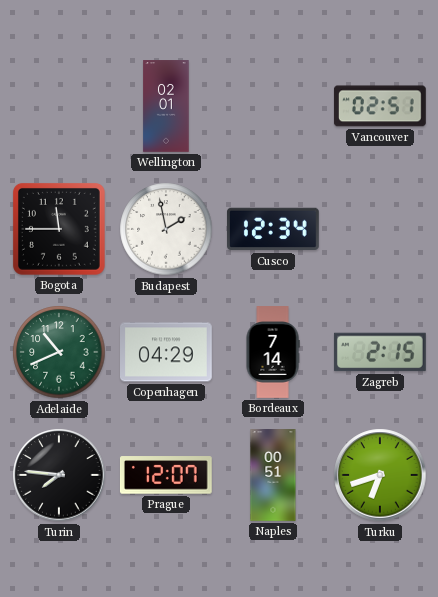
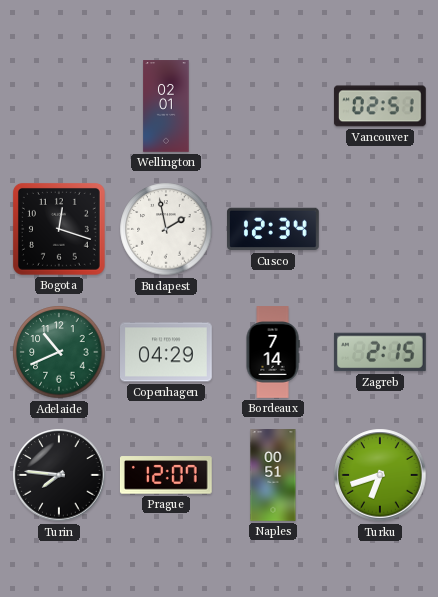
Bogota: 11:45 -> 12:18 (59, 229)
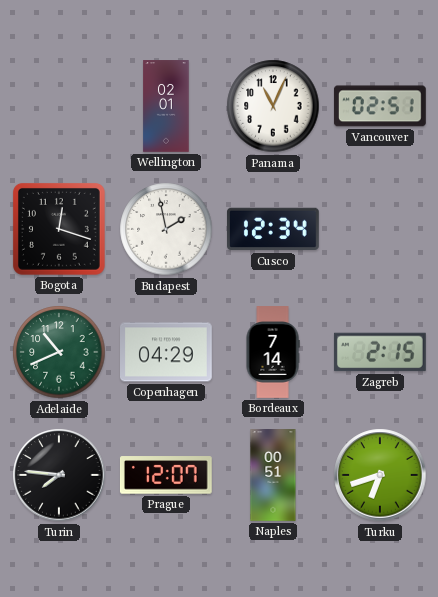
Panama: none -> 11:04 (273, 106)
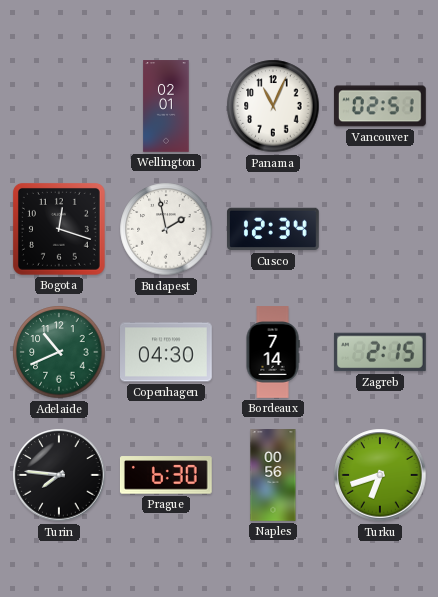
Copenhagen: 04:29 -> 04:30 (167, 352)
Prague: 12:07 -> 6:30 (166, 475)
Naples: 00:51 -> 00:56 (273, 475)
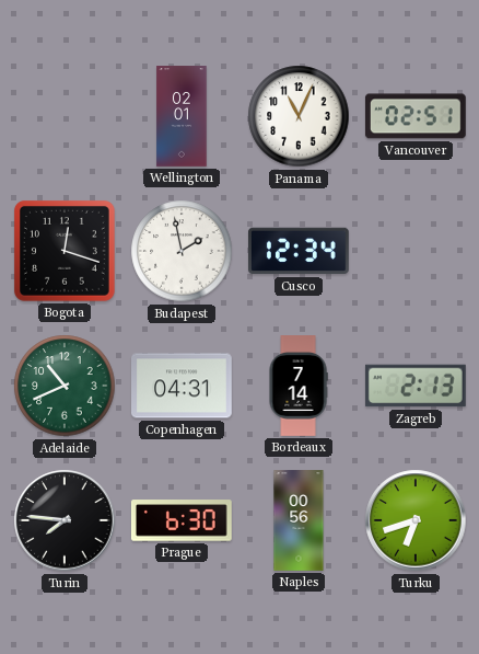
Copenhagen: 04:30 -> 04:31 (183, 386)
Zagreb: 2:15 -> 2:13 (416, 386)
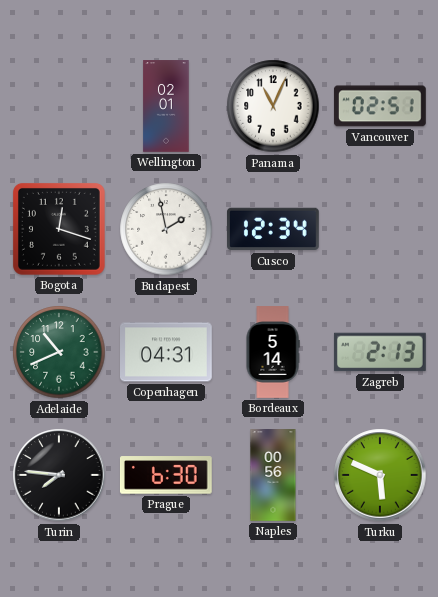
Bordeaux: 7:14 -> 5:14 (273, 352)
Turku: 6:42 -> 5:49 (380, 475)
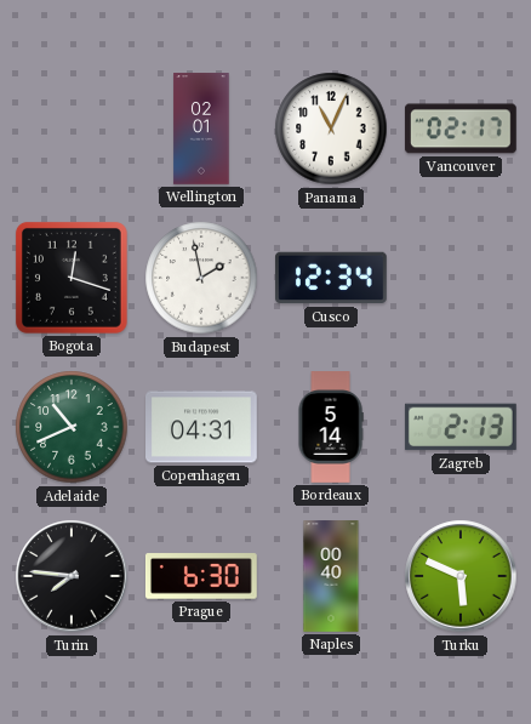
Vancouver: 02:51 -> 02:17 (461, 129)
Naples: 00:56 -> 00:40 (331, 576)
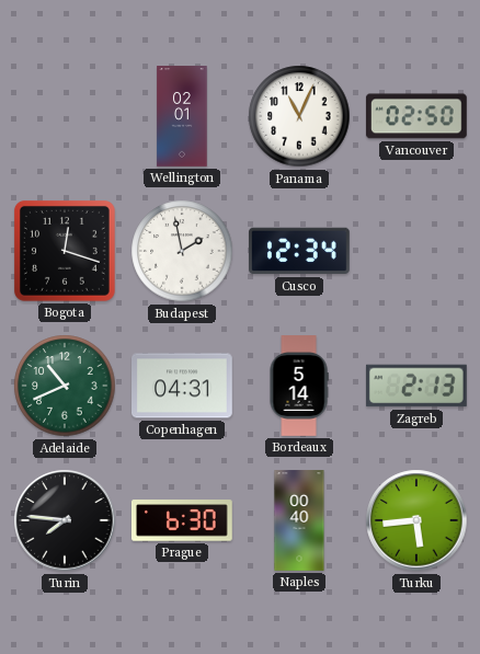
Vancouver: 02:17 -> 02:50 (416, 116)
Turku: 5:49 -> 5:44 (416, 520)
